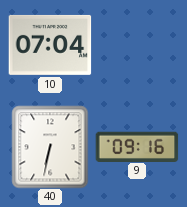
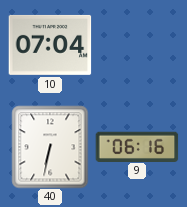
9: 09:16 -> 06:16 (137, 146)
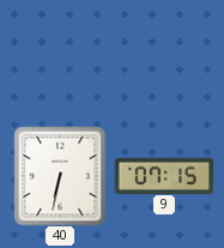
10: 07:04 -> none (50, 45)
9: 06:16 -> 07:15 (164, 175)
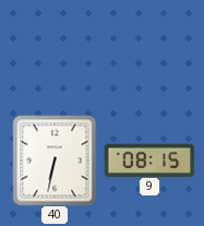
9: 07:15 -> 08:15 (149, 159)
